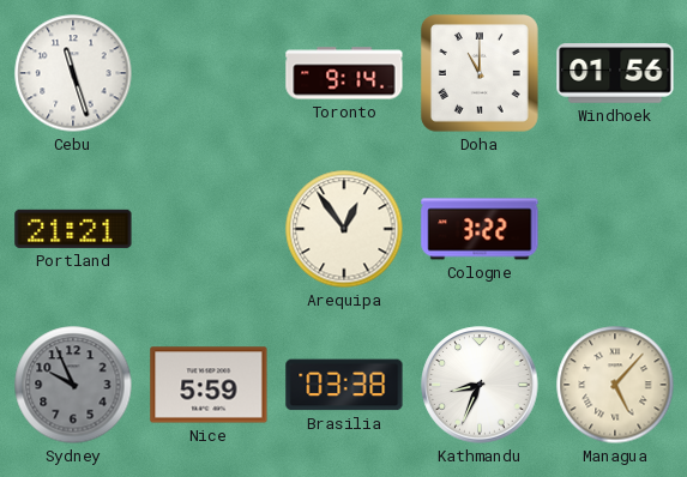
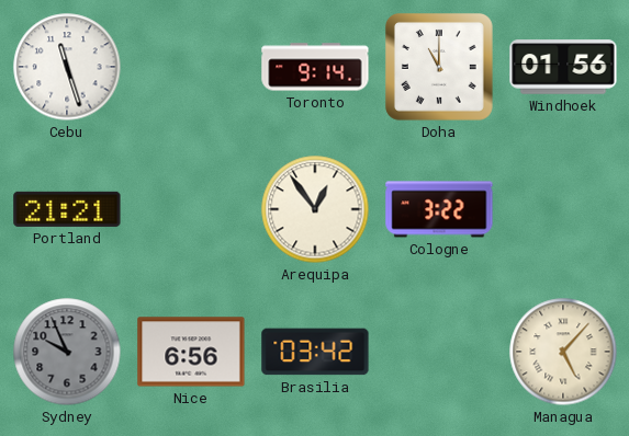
Nice: 5:59 -> 6:56 (191, 352)
Brasilia: 03:38 -> 03:42 (315, 352)
Kathmandu: 8:34 -> none (480, 385)
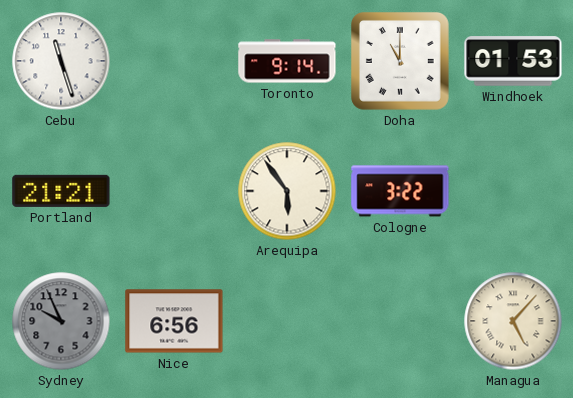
Windhoek: 01:56 -> 01:53 (513, 61)
Arequipa: 12:54 -> 5:54 (287, 191)
Brasilia: 03:42 -> none (315, 352)
